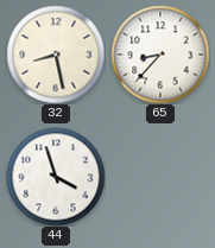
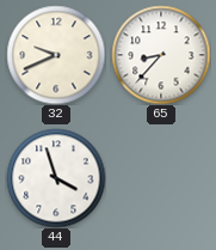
32: 8:28 -> 9:41 (56, 55)
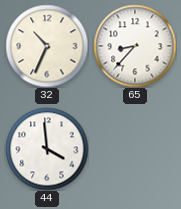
32: 9:41 -> 10:34 (47, 46)
44: 3:57 -> 3:59 (47, 149)
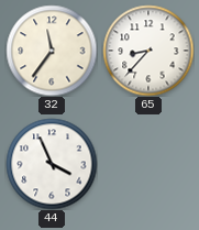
32: 10:34 -> 11:36 (52, 51)
44: 3:59 -> 3:56 (52, 164)
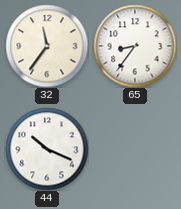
65: 8:37 -> 8:36 (135, 46)
44: 3:56 -> 10:19 (47, 149)
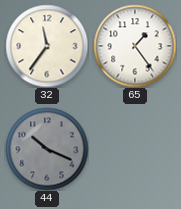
65: 8:36 -> 1:24 (135, 46)
44 dial: white -> grey (47, 149)
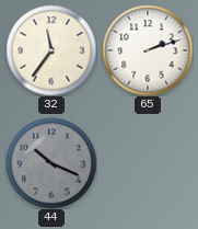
65: 1:24 -> 2:12 (148, 50)
